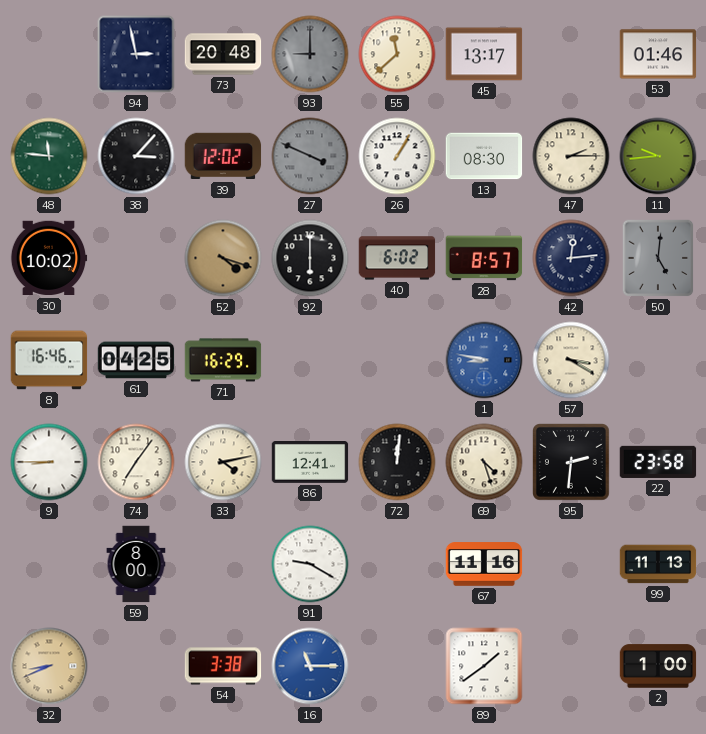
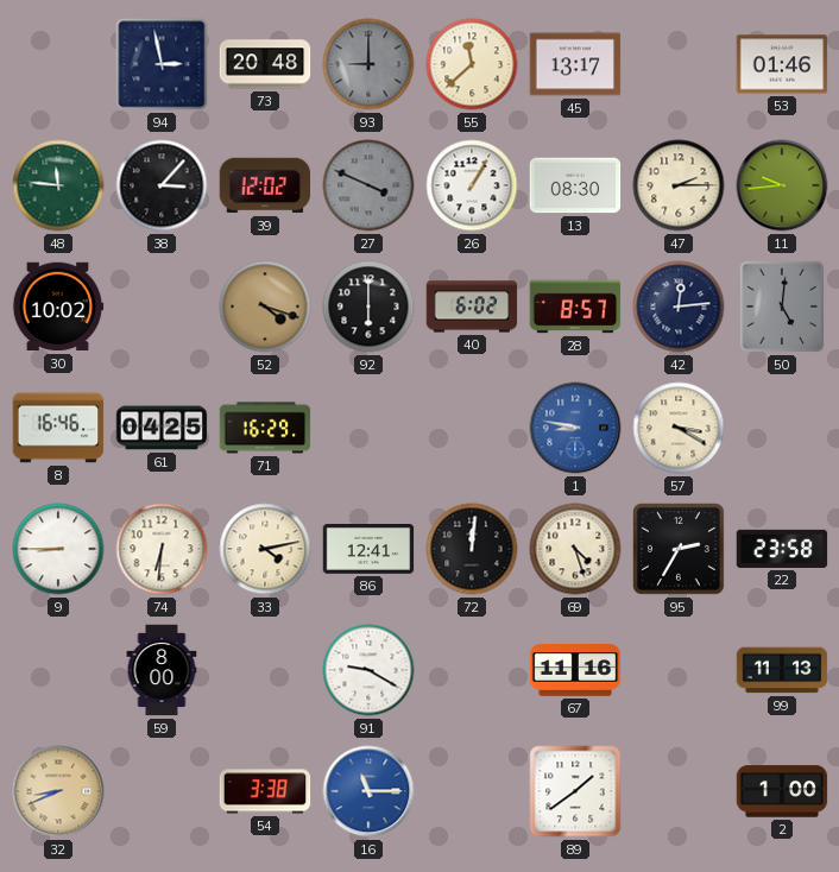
74: 7:06 -> 6:31 (162, 549)
95: 2:31 -> 2:35 (680, 550)
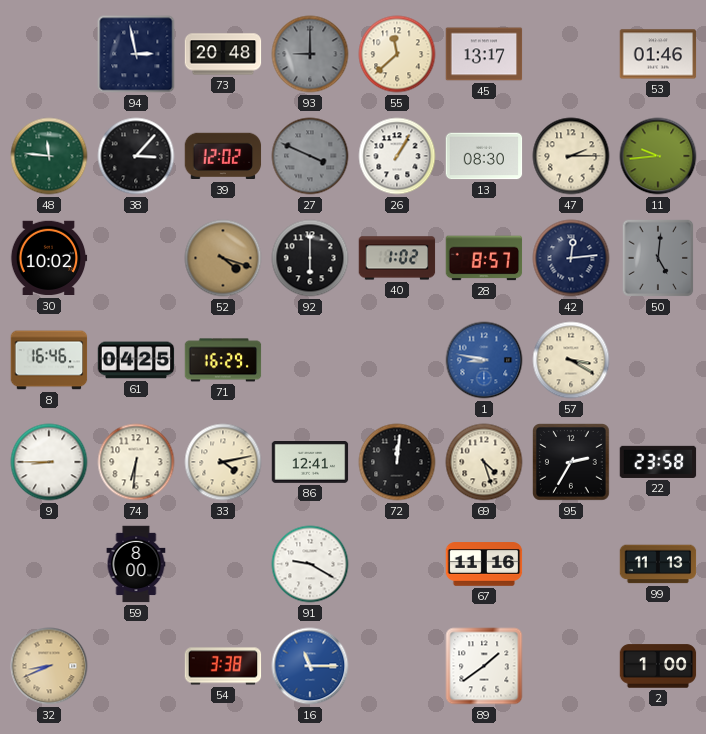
40: 6:02 -> 1:02 (397, 258)
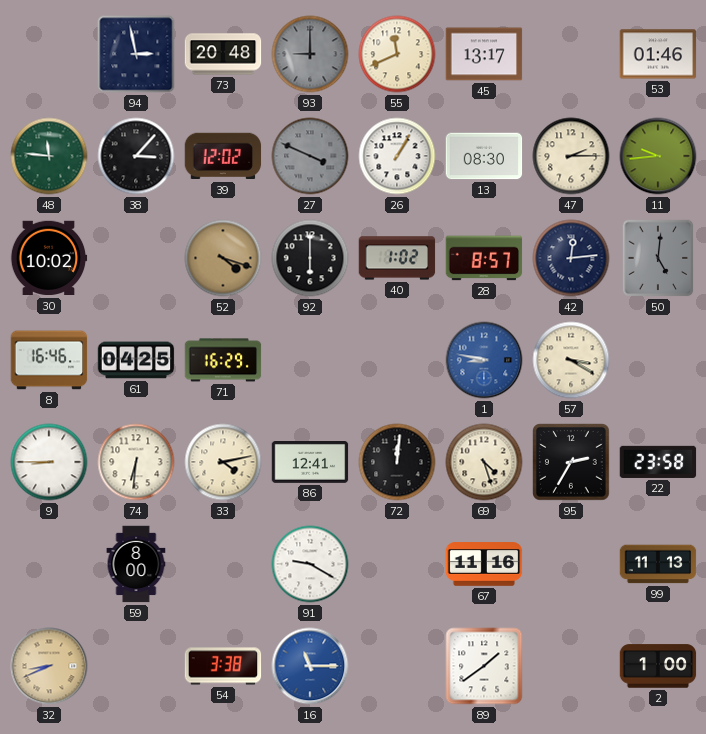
55: 11:38 -> 11:41 (397, 54)
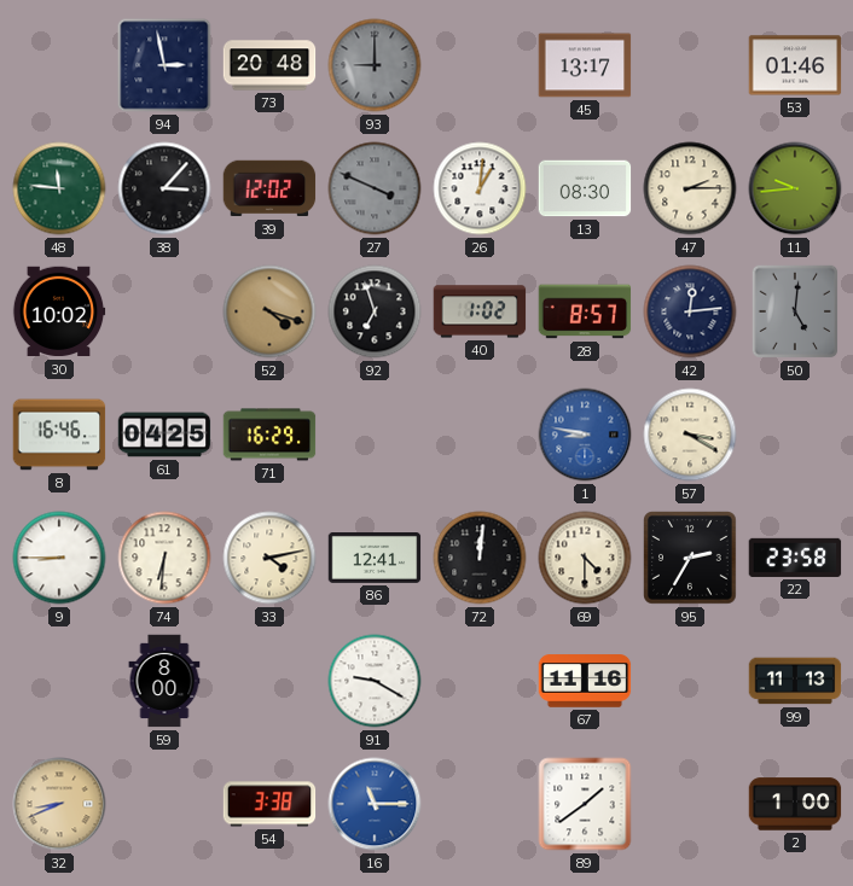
55: 11:41 -> none (397, 54)
26: 1:05 -> 1:01 (480, 188)
92: 6:00 -> 6:57 (375, 311)
69: 4:27 -> 4:30 (585, 558)
